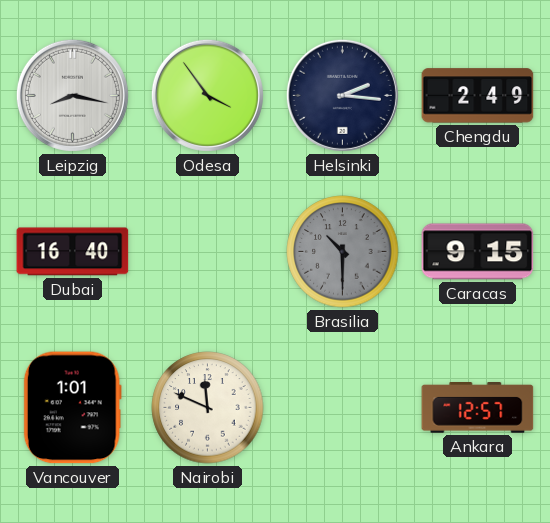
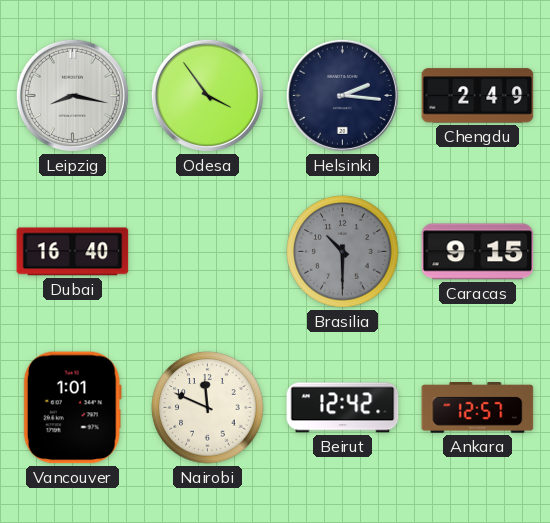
Beirut: none -> 12:42 (343, 408)
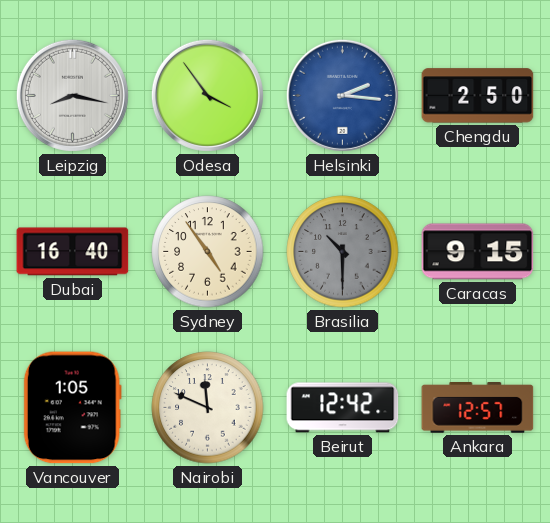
Helsinki dial: navy -> blue (342, 95)
Chengdu: 2:49 -> 2:50 (478, 96)
Sydney: none -> 4:54 (208, 252)
Vancouver: 1:01 -> 1:05 (72, 408)
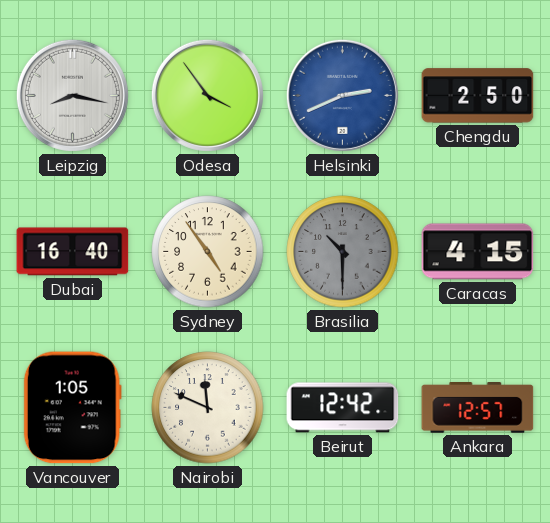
Helsinki: 2:16 -> 2:41 (342, 95)
Caracas: 9:15 -> 4:15 (478, 252)
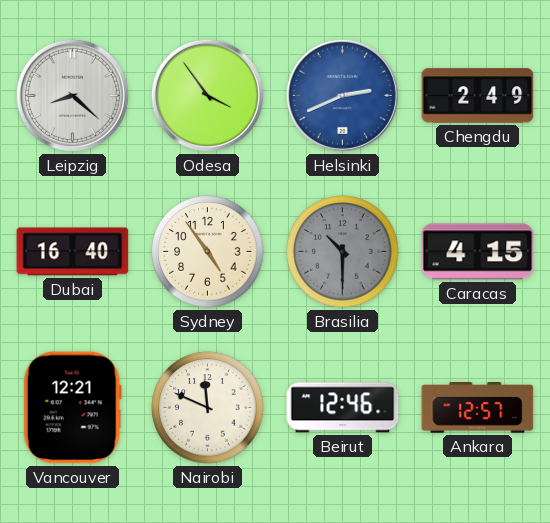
Leipzig: 8:17 -> 8:22 (72, 95)
Chengdu: 2:50 -> 2:49 (478, 96)
Vancouver: 1:05 -> 12:21 (72, 408)
Beirut: 12:42 -> 12:46 (343, 408)
